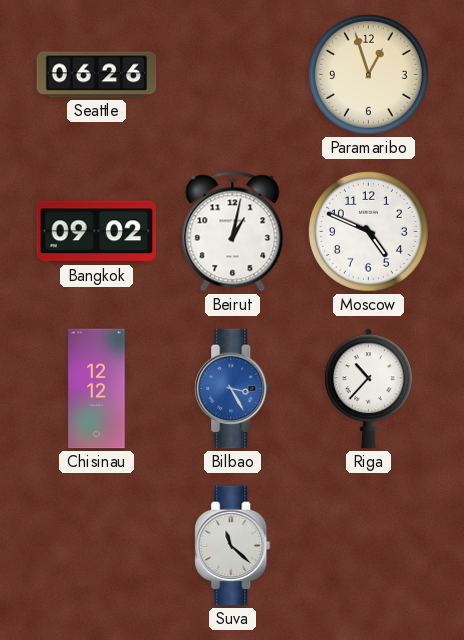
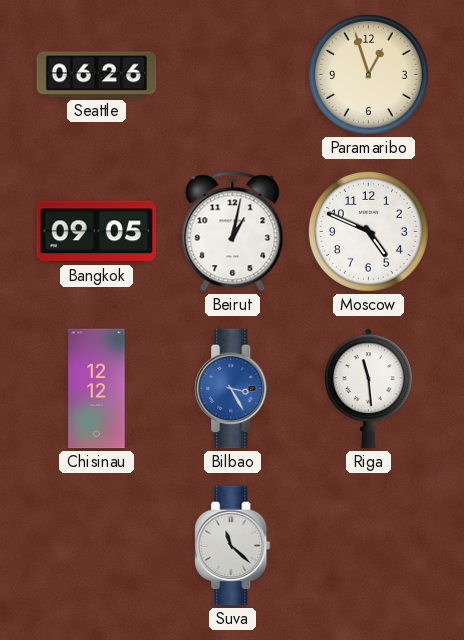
Bangkok: 09:02 -> 09:05 (97, 232)
Riga: 10:37 -> 11:29 (368, 389)
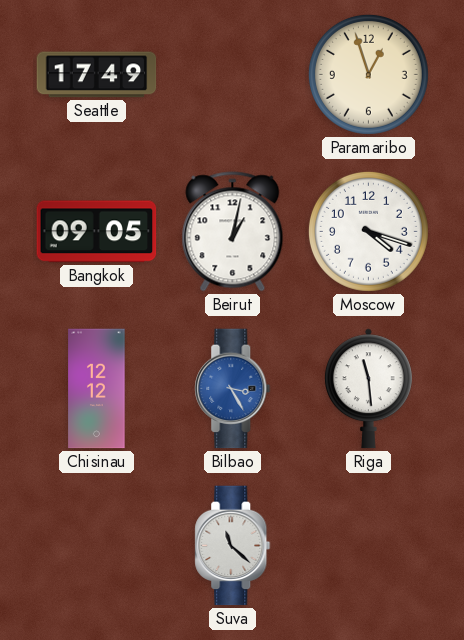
Seattle: 06:26 -> 17:49 (97, 75)
Moscow: 4:49 -> 4:18 (368, 231)
